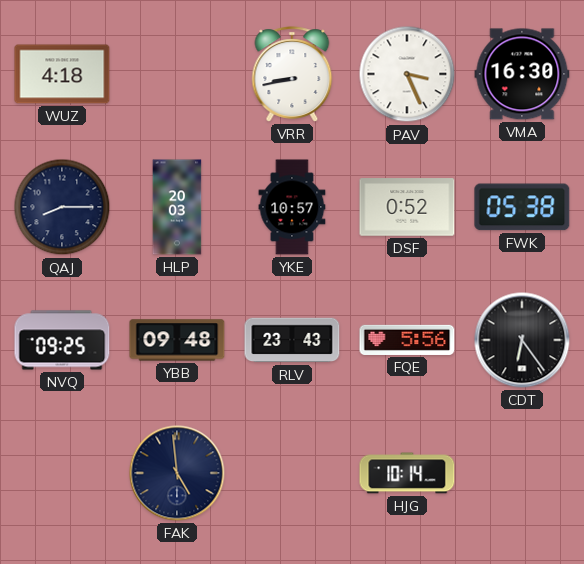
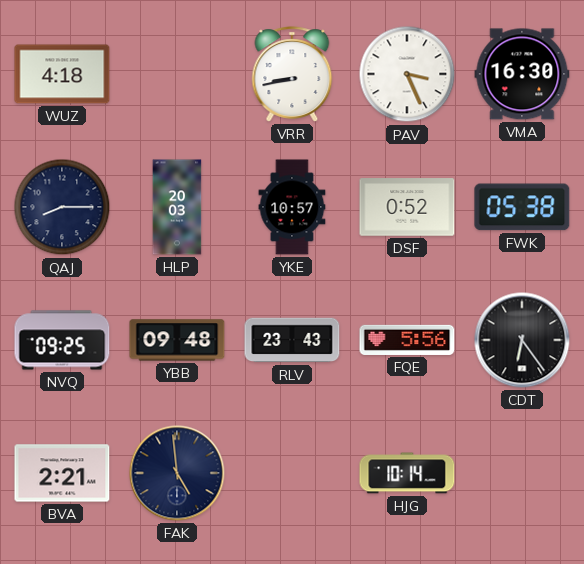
BVA: none -> 2:21 (62, 473)
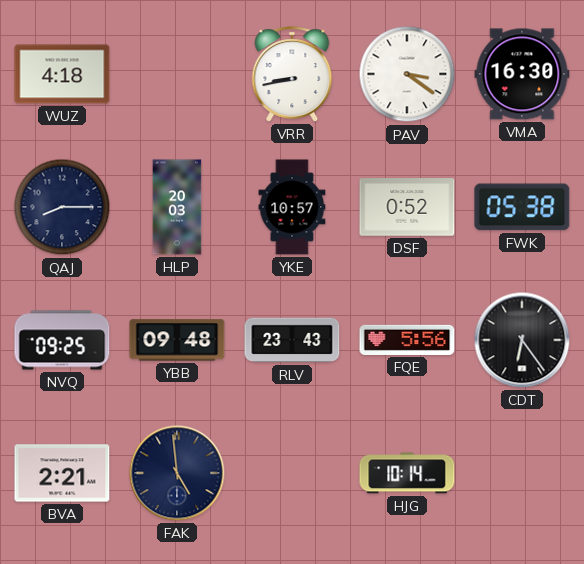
PAV: 3:26 -> 3:21 (407, 74)
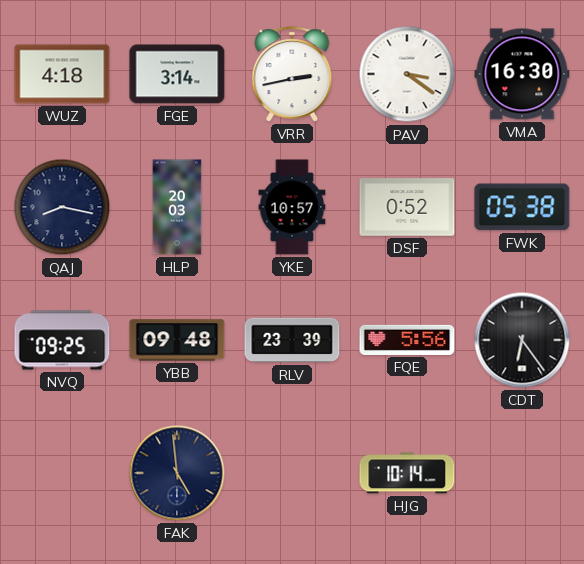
FGE: none -> 3:14 (177, 74)
VRR: 8:43 -> 2:43 (292, 74)
QAJ: 8:15 -> 8:17 (62, 207)
RLV: 23:43 -> 23:39 (292, 340)
BVA: 2:21 -> none (62, 473)
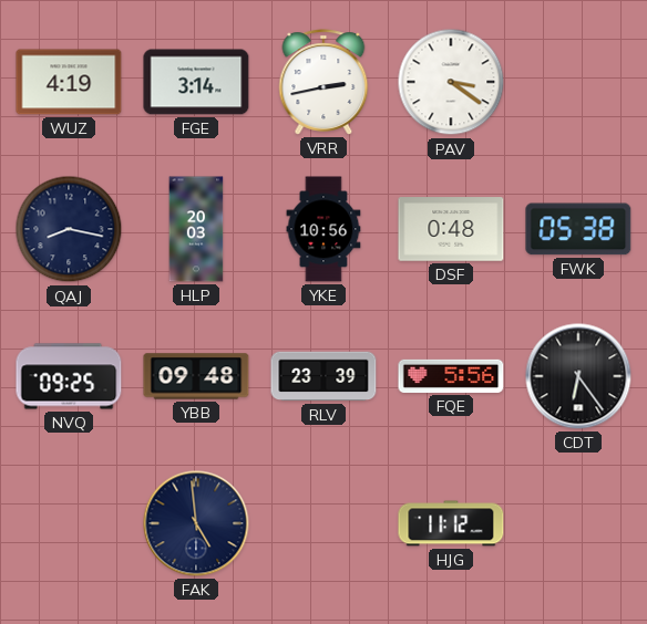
WUZ: 4:18 -> 4:19 (69, 82)
VMA: 16:30 -> none (522, 74)
YKE: 10:57 -> 10:56 (323, 229)
DSF: 0:52 -> 0:48 (451, 229)
HJG: 10:14 -> 11:12 (451, 523)
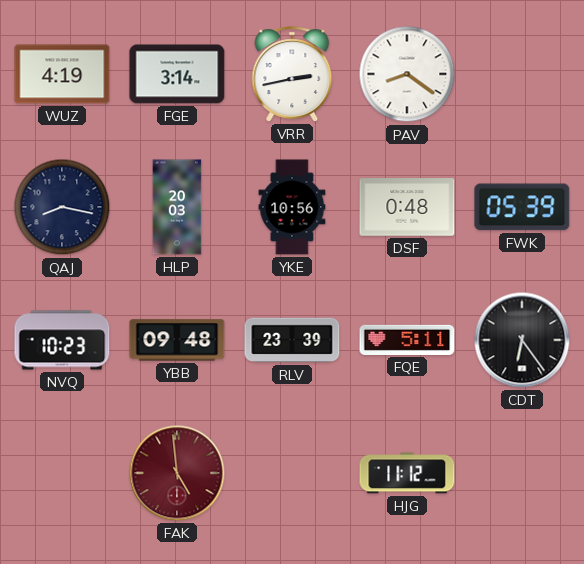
PAV: 3:21 -> 8:21 (407, 74)
FWK: 05:38 -> 05:39 (522, 207)
NVQ: 09:25 -> 10:23 (62, 340)
FQE: 5:56 -> 5:11 (407, 340)
FAK dial: navy -> burgundy (177, 473)
